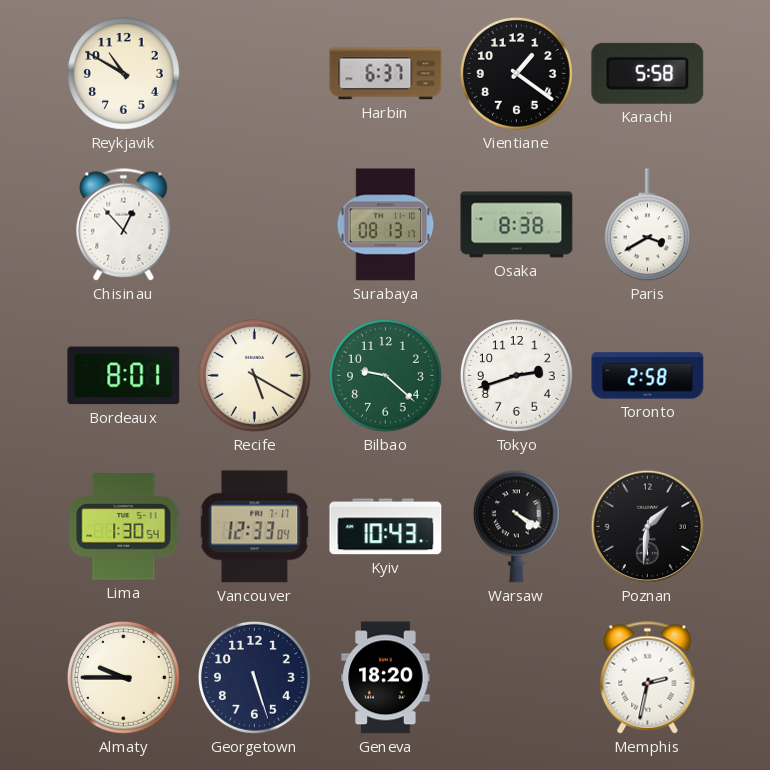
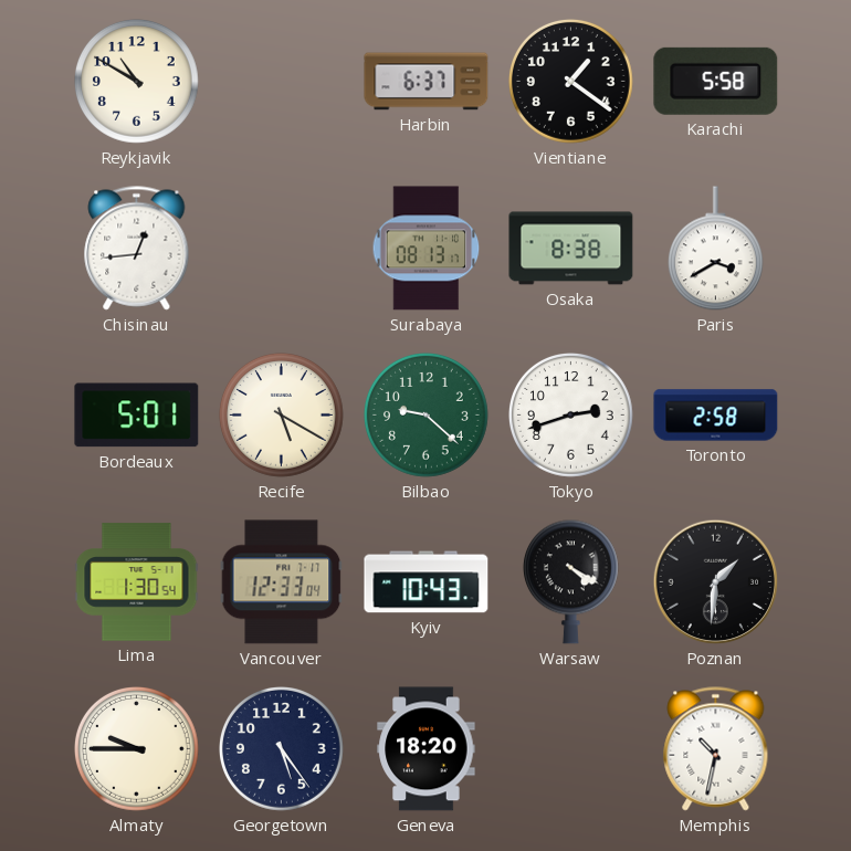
Chisinau: 12:53 -> 12:44 (137, 249)
Bordeaux: 8:01 -> 5:01 (137, 416)
Georgetown: 5:27 -> 5:24 (282, 749)
Memphis: 2:32 -> 10:32 (716, 749)
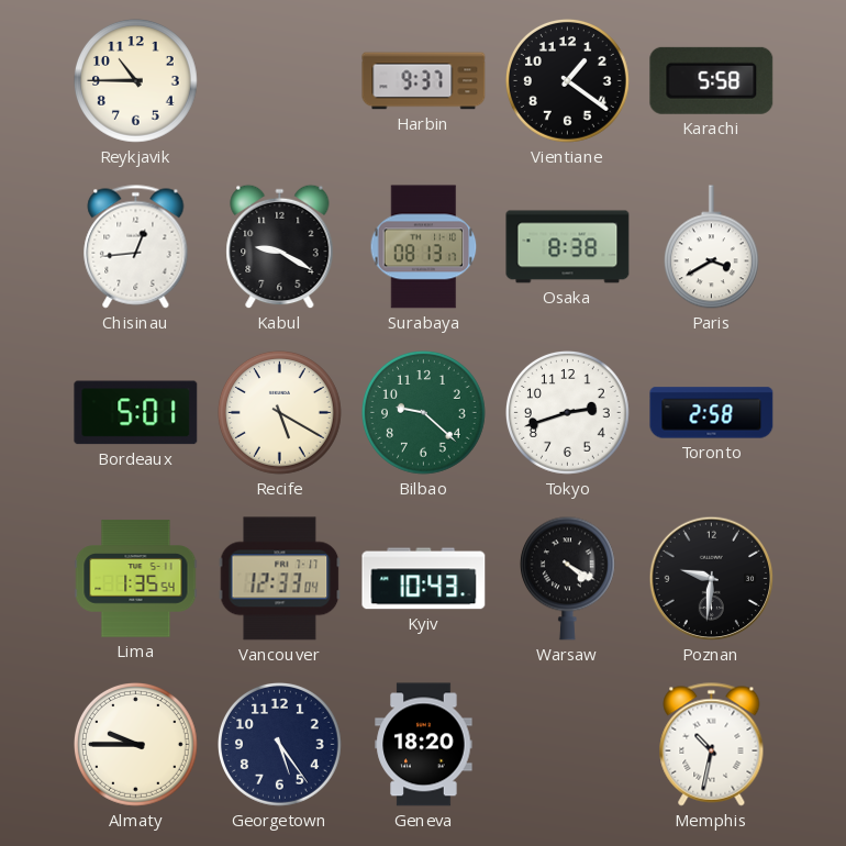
Reykjavik: 10:50 -> 10:45 (136, 81)
Harbin: 6:37 -> 9:37 (424, 81)
Kabul: none -> 9:20 (280, 247)
Lima: 1:30 -> 1:35 (136, 579)
Poznan: 1:31 -> 9:31 (712, 579)
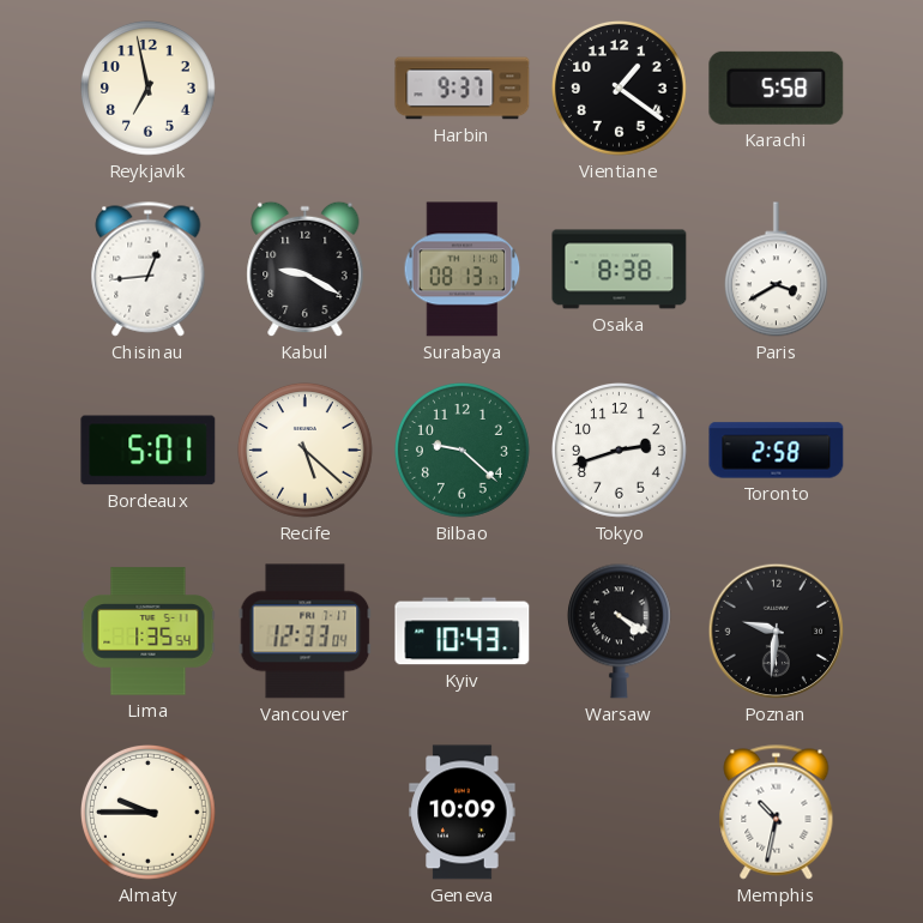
Reykjavik: 10:45 -> 6:58 (149, 89)
Recife: 5:20 -> 5:22 (306, 451)
Georgetown: 5:24 -> none (280, 745)
Geneva: 18:20 -> 10:09 (463, 813)
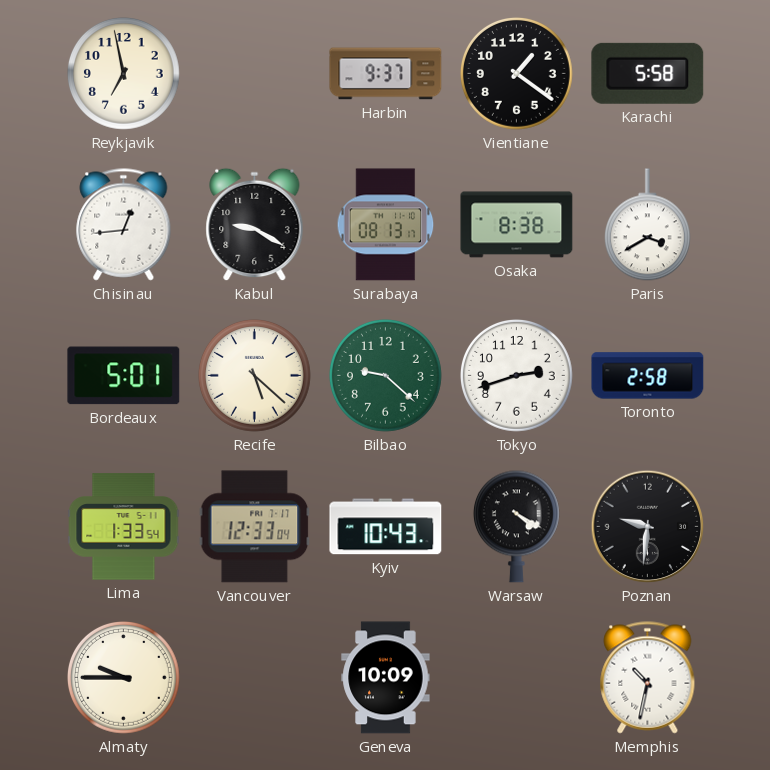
Lima: 1:35 -> 1:33 (124, 527)
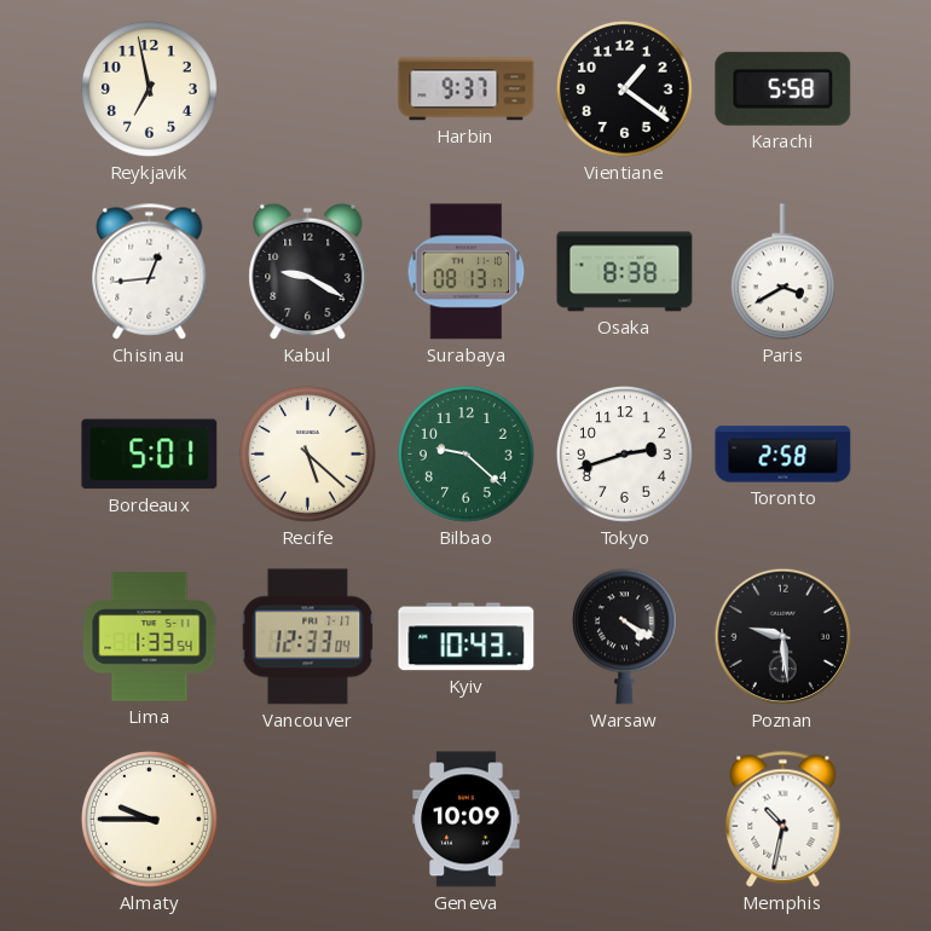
Poznan: 9:31 -> 9:29 (783, 637)
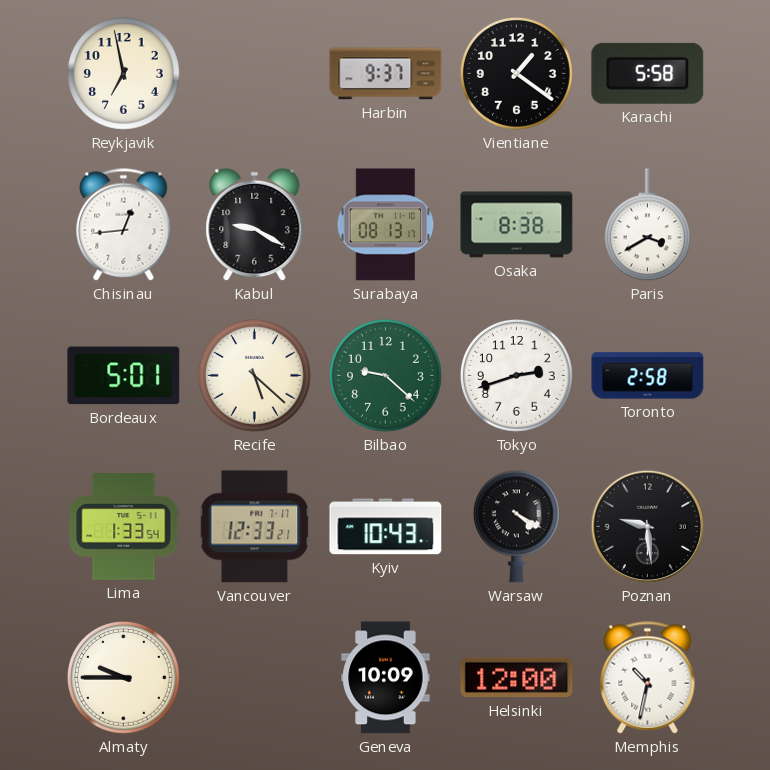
Vancouver: 12:33:04 -> 12:33:21 (255, 527)
Helsinki: none -> 12:00 (517, 678)
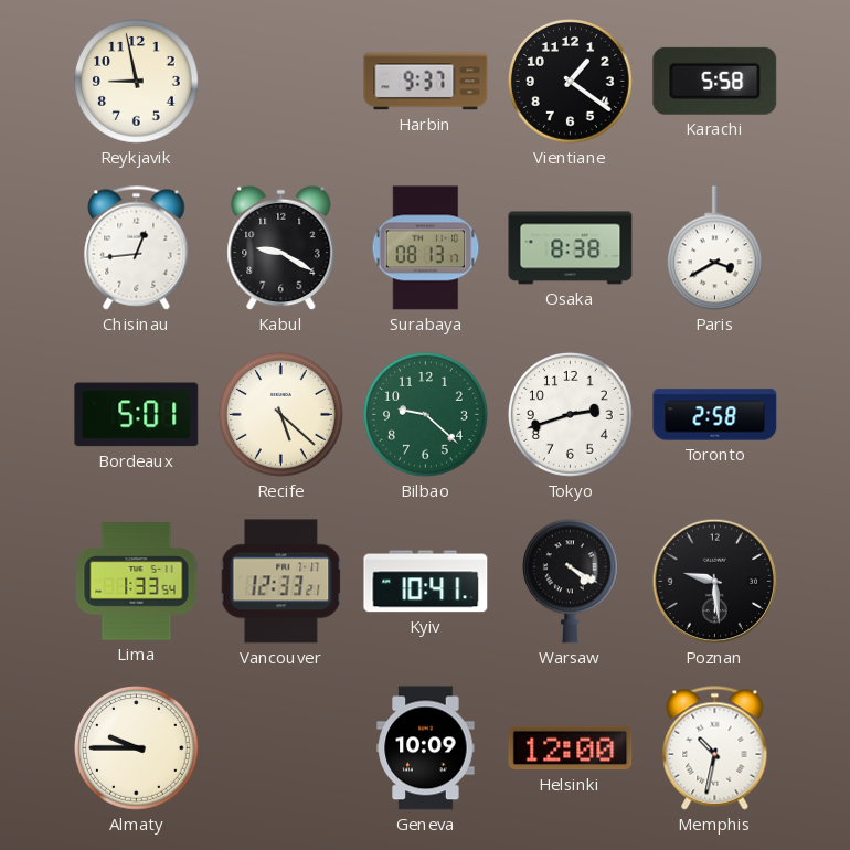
Reykjavik: 6:58 -> 8:58 (137, 82)
Kyiv: 10:43 -> 10:41 (426, 582)
